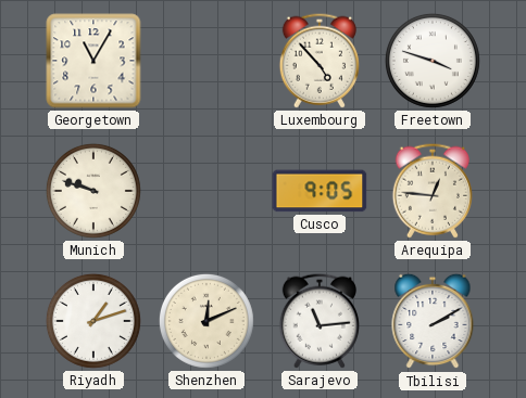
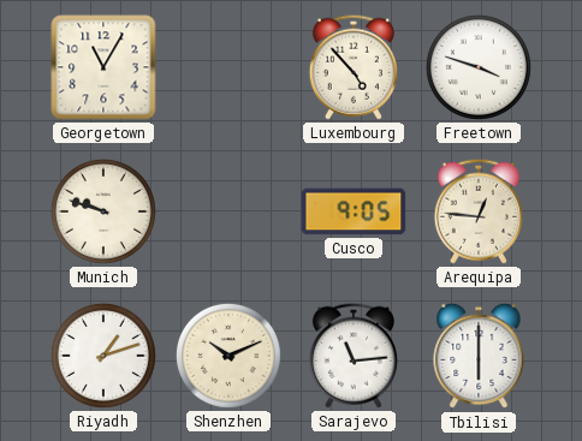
Shenzhen: 12:11 -> 10:11 (228, 356)
Tbilisi: 2:10 -> 6:00 (479, 356)
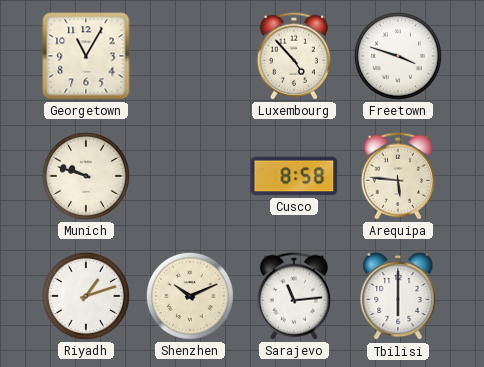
Cusco: 9:05 -> 8:58 (294, 176)
Arequipa: 12:46 -> 5:46 (398, 176)
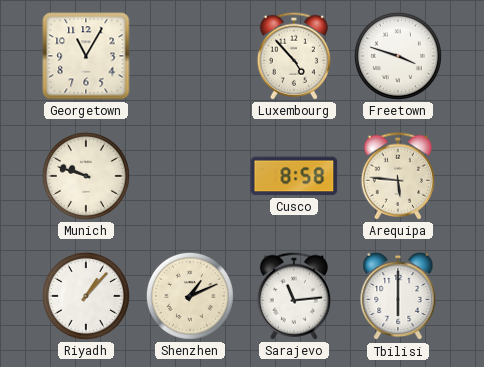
Riyadh: 1:12 -> 1:07 (86, 296)
Shenzhen: 10:11 -> 1:11 (190, 296)
